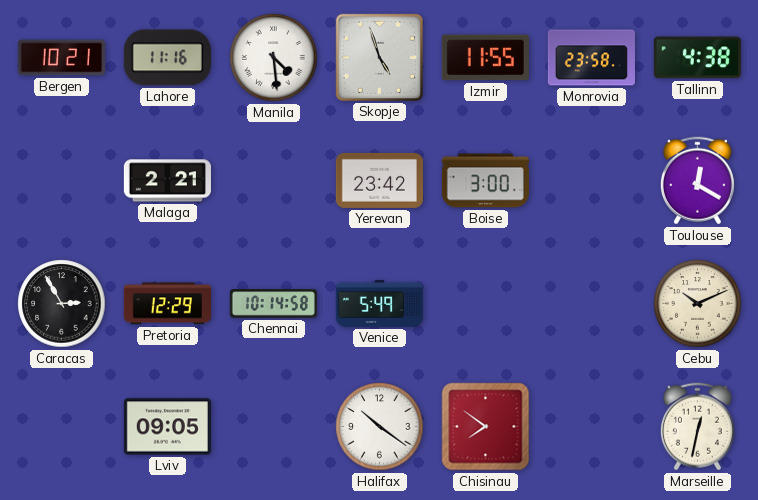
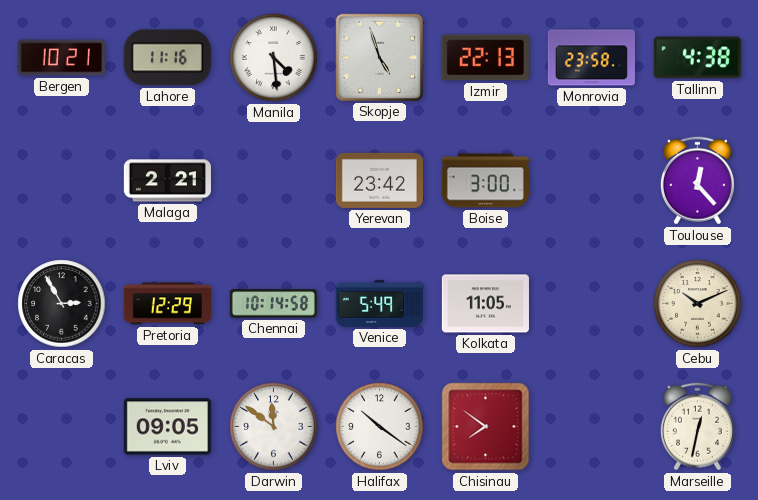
Izmir: 11:55 -> 22:13 (485, 58)
Toulouse: 12:20 -> 12:23 (697, 181)
Kolkata: none -> 11:05 (485, 304)
Darwin: none -> 11:51 (274, 427)
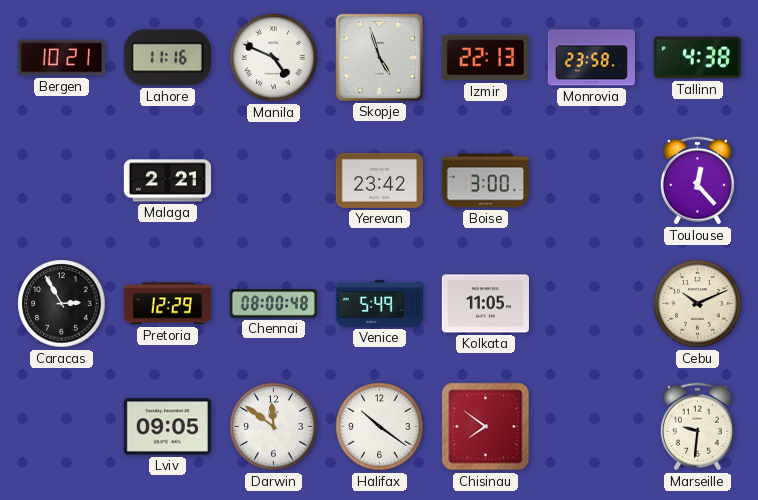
Manila: 4:29 -> 4:49 (274, 58)
Chennai: 10:14 -> 08:00 (273, 304)
Marseille: 12:32 -> 9:31 (697, 427)
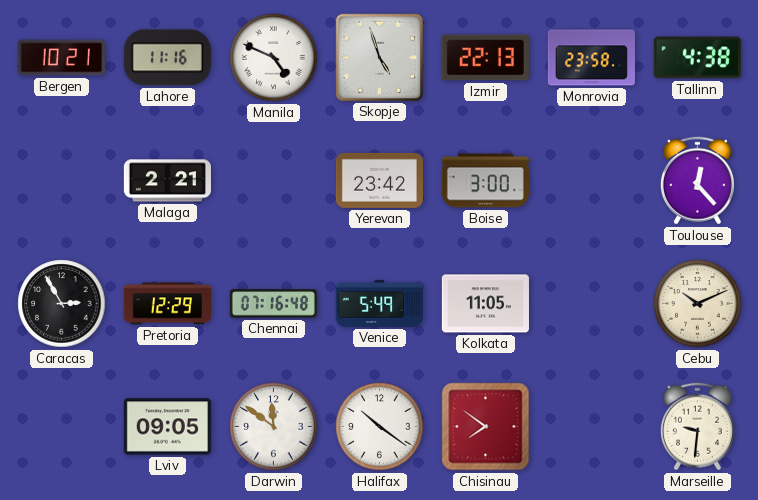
Chennai: 08:00 -> 07:16 (273, 304)
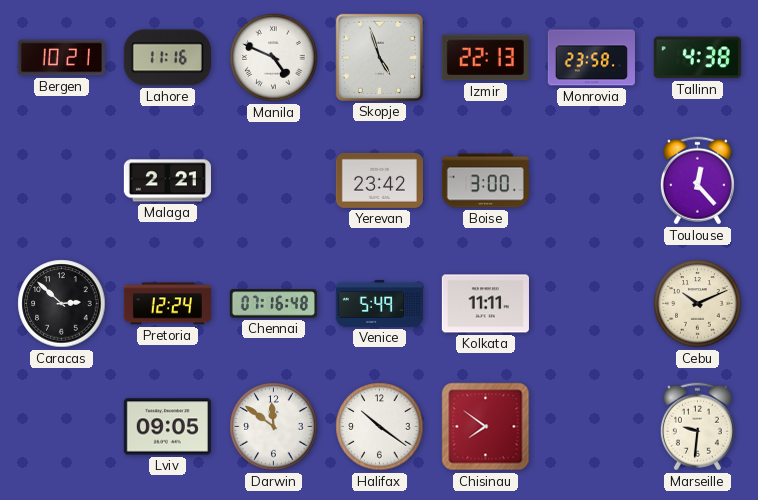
Caracas: 2:55 -> 2:52 (62, 304)
Pretoria: 12:29 -> 12:24 (167, 304)
Kolkata: 11:05 -> 11:11 (485, 304)
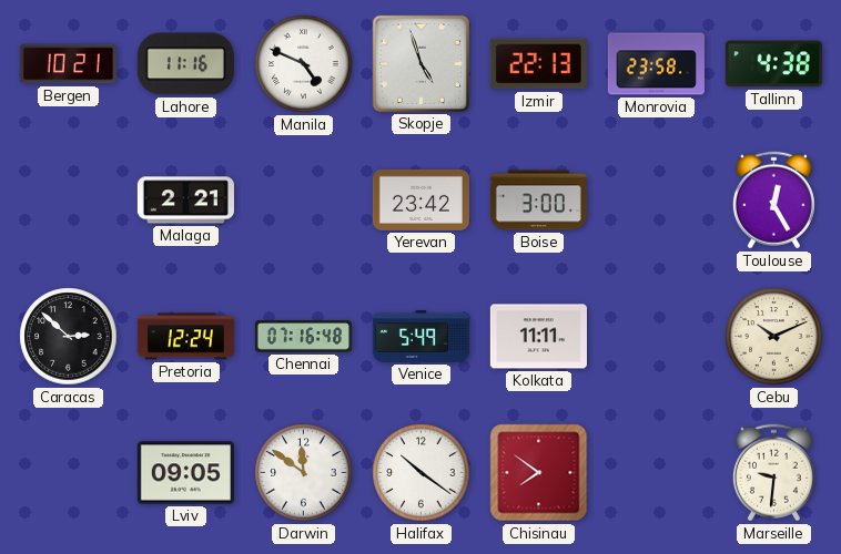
Toulouse: 12:23 -> 12:25 (773, 201)
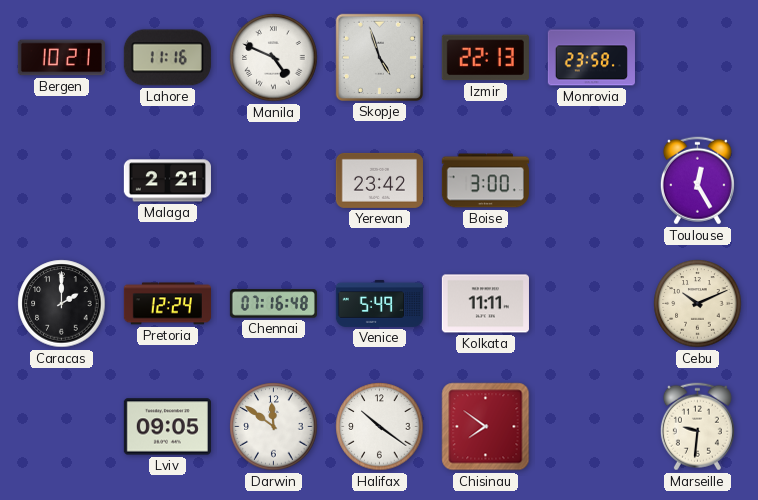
Tallinn: 4:38 -> none (773, 64)
Caracas: 2:52 -> 2:00 (62, 304)
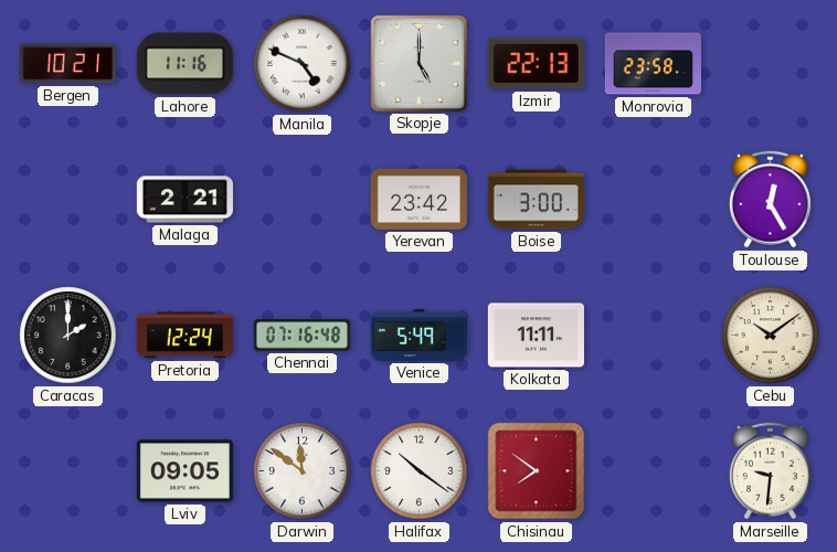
Skopje: 4:57 -> 5:00 (418, 63)
Cebu: 10:11 -> 10:09 (771, 336)
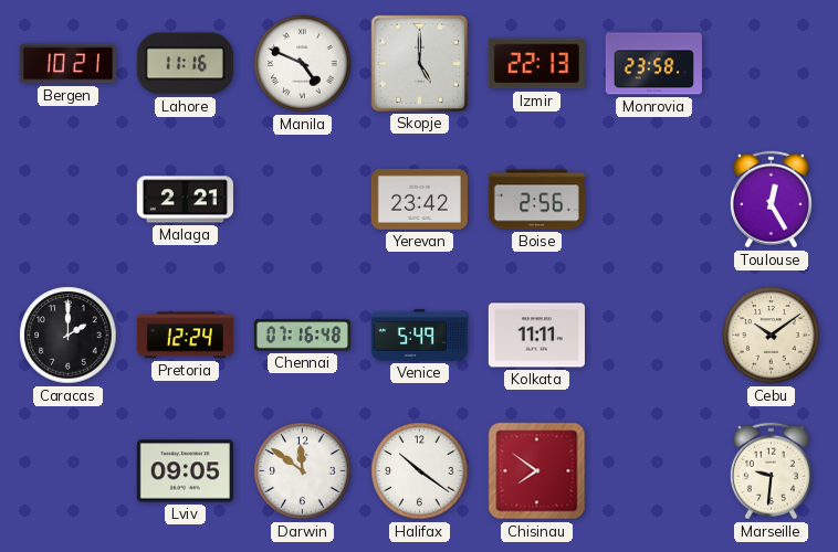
Boise: 3:00 -> 2:56 (536, 200)
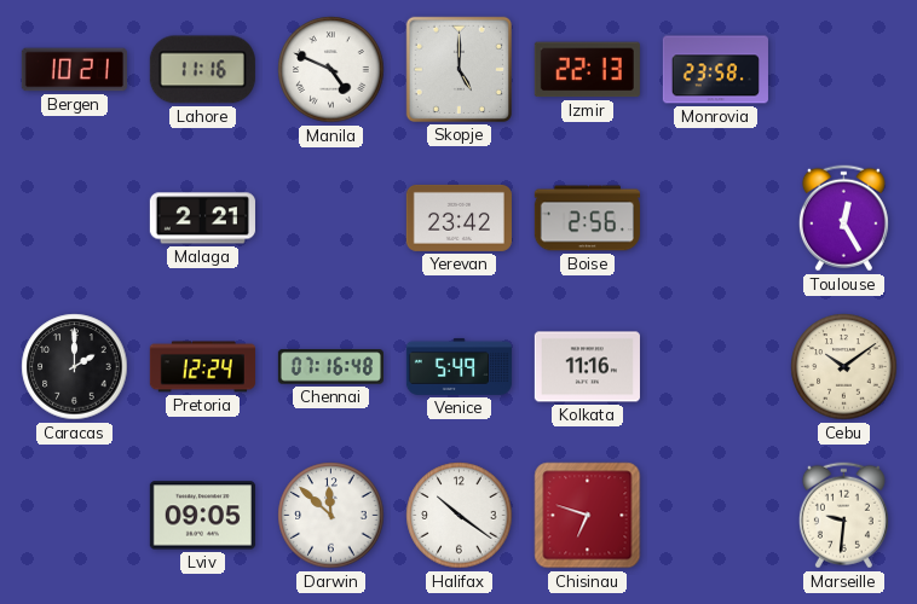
Kolkata: 11:11 -> 11:16 (587, 367)
Darwin: 11:51 -> 11:52 (331, 516)
Chisinau: 7:51 -> 6:48 (588, 516)
